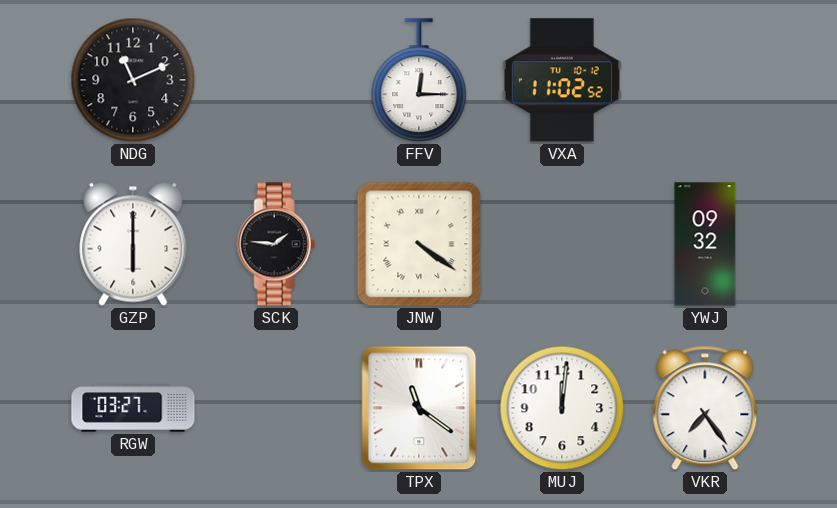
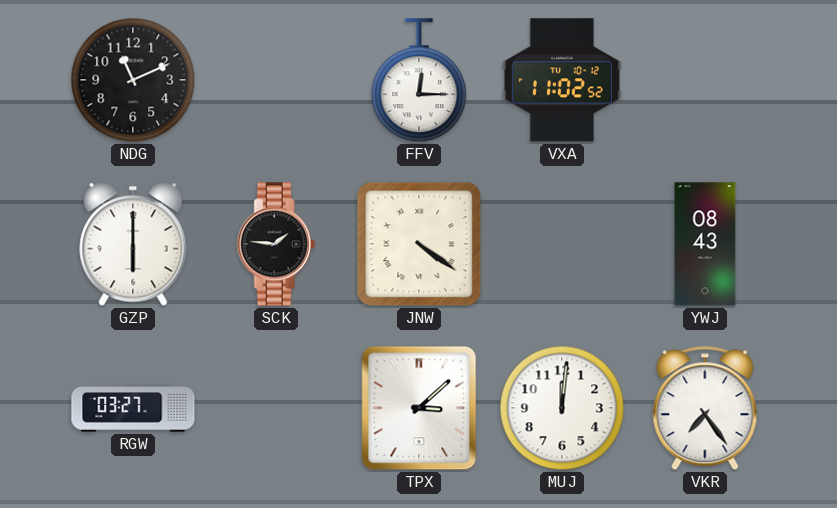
YWJ: 09:32 -> 08:43 (705, 244)
TPX: 11:21 -> 3:08 (419, 408)
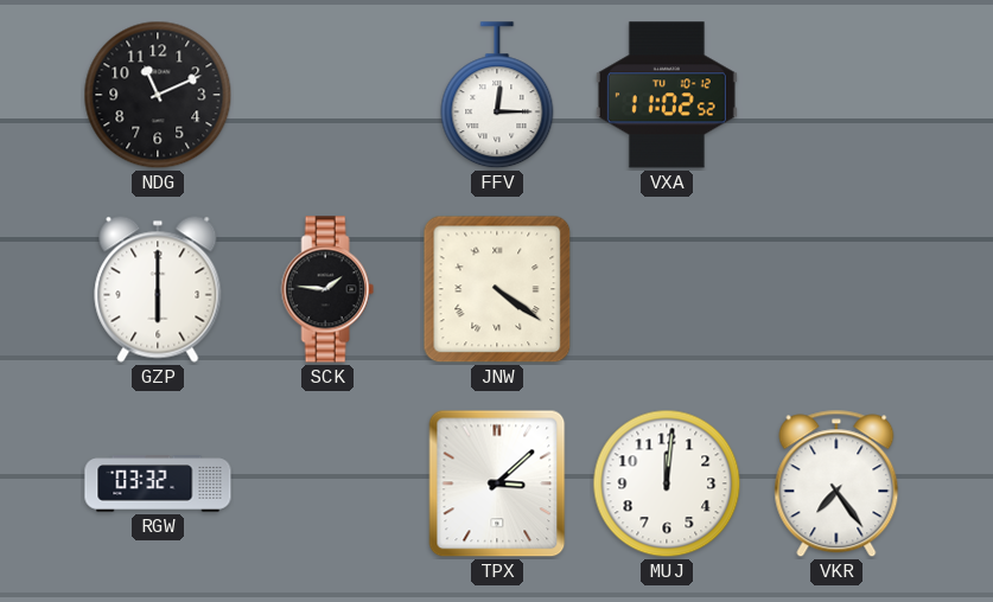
YWJ: 08:43 -> none (705, 244)
RGW: 03:27 -> 03:32 (158, 483)
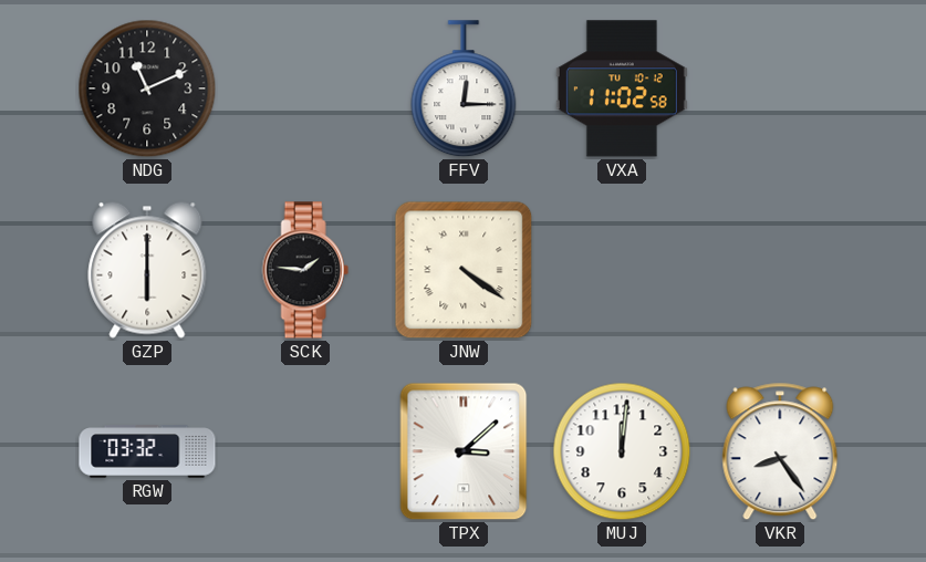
VXA: 11:02:52 -> 11:02:58 (622, 89)
VKR: 7:24 -> 8:24 (780, 451)
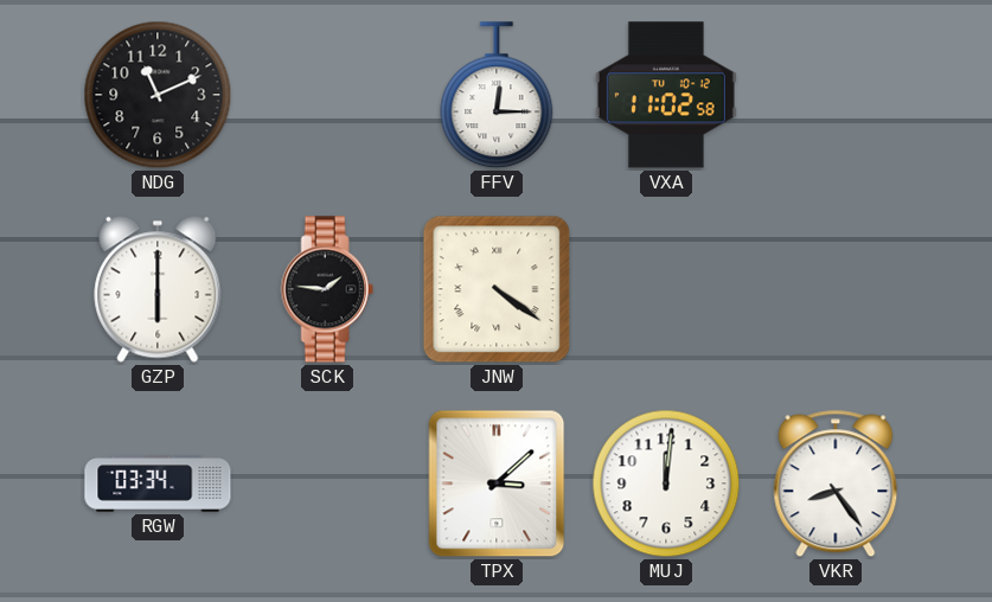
RGW: 03:32 -> 03:34 (158, 483)
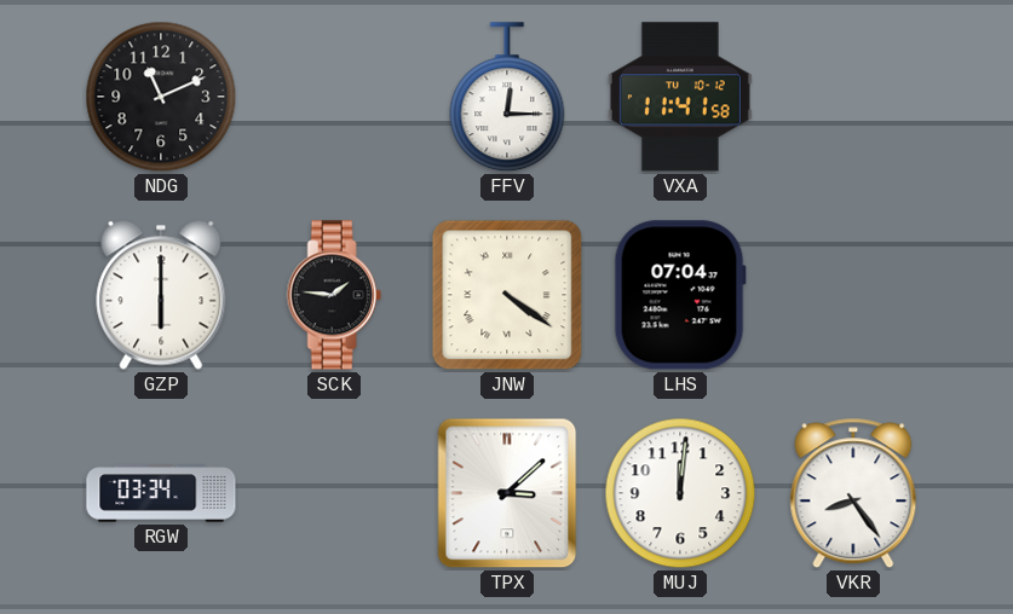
VXA: 11:02 -> 11:41 (680, 97)
LHS: none -> 07:04 (680, 295)
